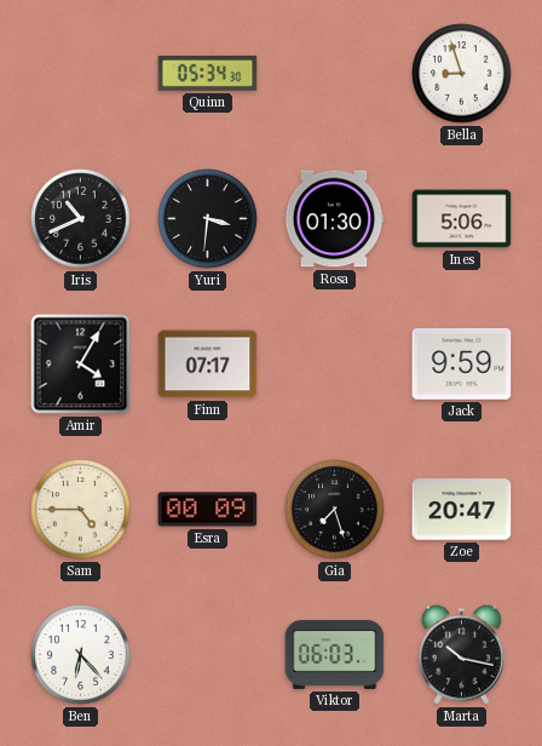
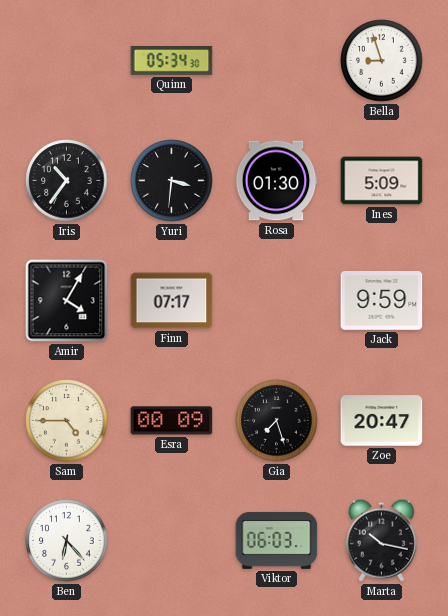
Iris: 10:41 -> 10:36 (67, 181)
Ines: 5:06 -> 5:09 (382, 181)
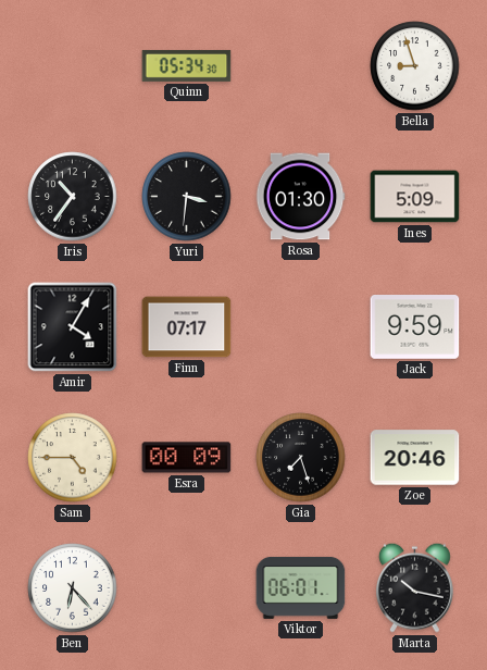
Zoe: 20:47 -> 20:46 (415, 458)
Viktor: 06:03 -> 06:01 (301, 587)
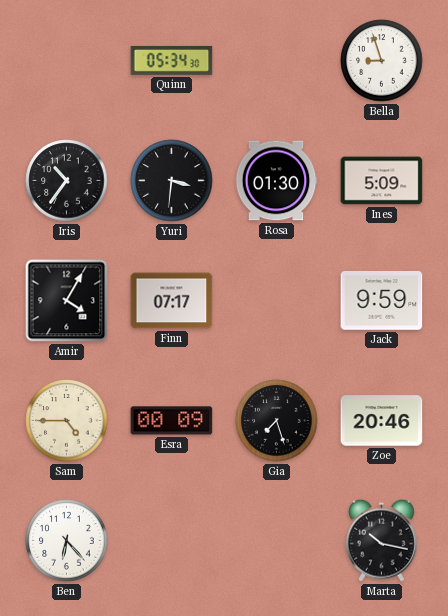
Viktor: 06:01 -> none (301, 587)
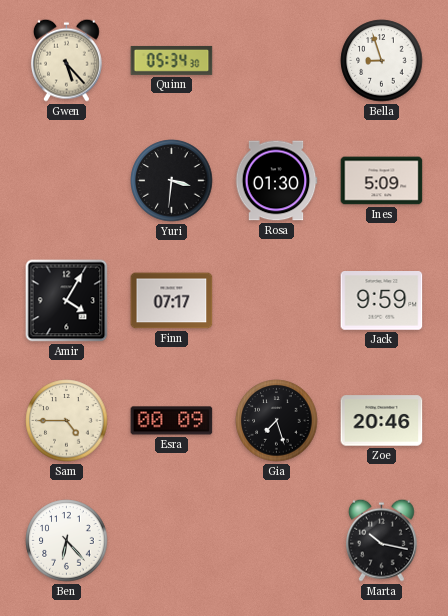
Gwen: none -> 5:23 (66, 60)
Iris: 10:36 -> none (67, 181)
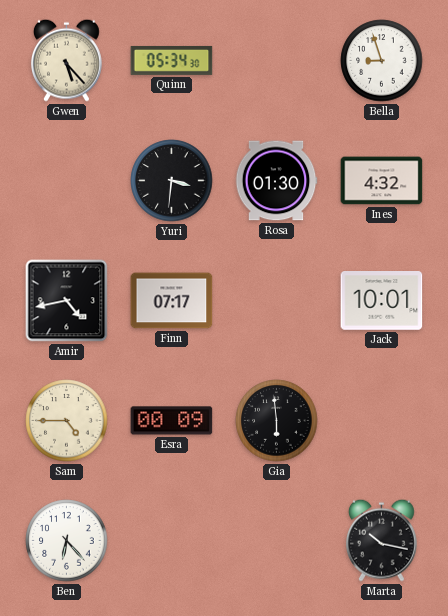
Ines: 5:09 -> 4:32 (382, 181)
Amir: 4:05 -> 4:43 (67, 301)
Jack: 9:59 -> 10:01 (382, 301)
Gia: 7:27 -> 5:59 (277, 421)
Zoe: 20:46 -> none (382, 421)
